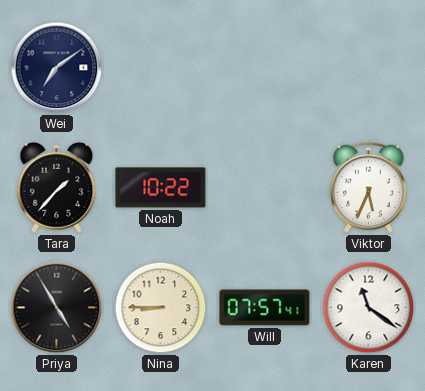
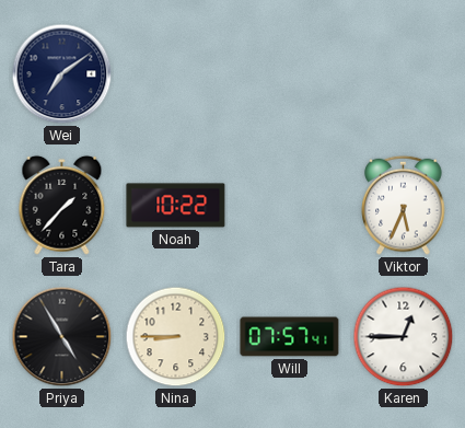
Karen: 11:21 -> 12:45 (404, 337)
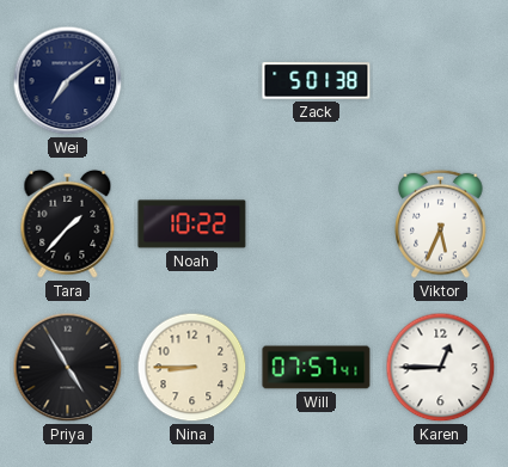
Zack: none -> 5:01 (317, 81)
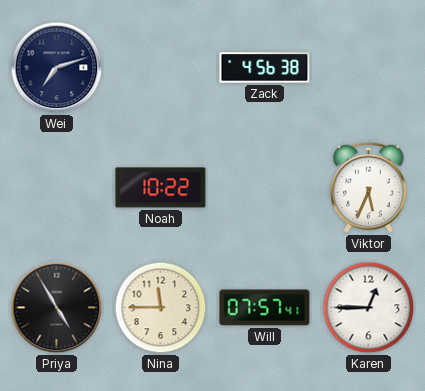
Wei: 7:09 -> 7:12 (57, 68)
Zack: 5:01 -> 4:56 (265, 68)
Tara: 1:37 -> none (68, 223)
Nina: 8:45 -> 11:45 (161, 308)
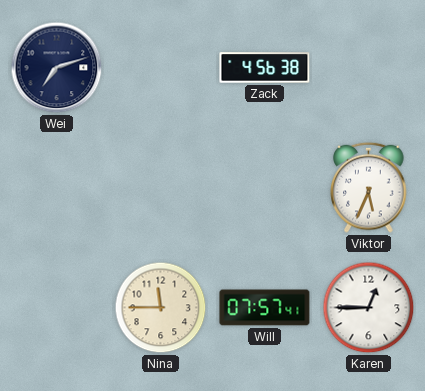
Noah: 10:22 -> none (161, 188)
Priya: 4:55 -> none (57, 308)
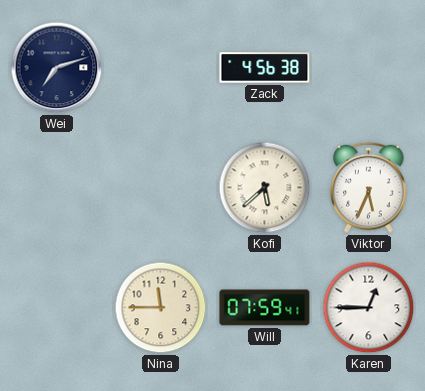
Kofi: none -> 5:38 (265, 188)
Will: 07:57 -> 07:59 (265, 308)
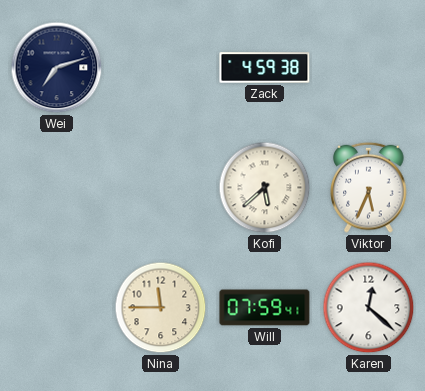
Zack: 4:56 -> 4:59 (265, 68)
Karen: 12:45 -> 12:22 (369, 308)
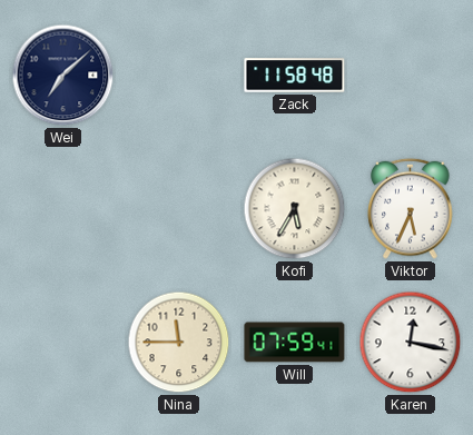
Wei: 7:12 -> 7:08 (63, 76)
Zack: 4:59 -> 11:58 (295, 76)
Kofi: 5:38 -> 5:35 (295, 209)
Karen: 12:22 -> 12:17 (411, 343)
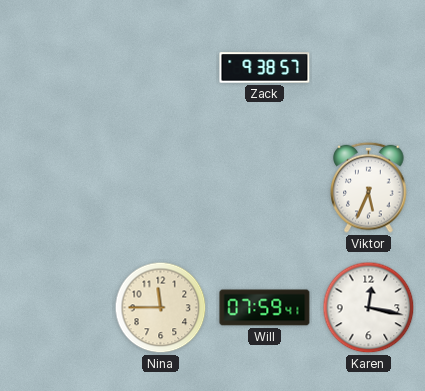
Wei: 7:08 -> none (63, 76)
Zack: 11:58 -> 9:38 (265, 68)
Kofi: 5:35 -> none (295, 209)
